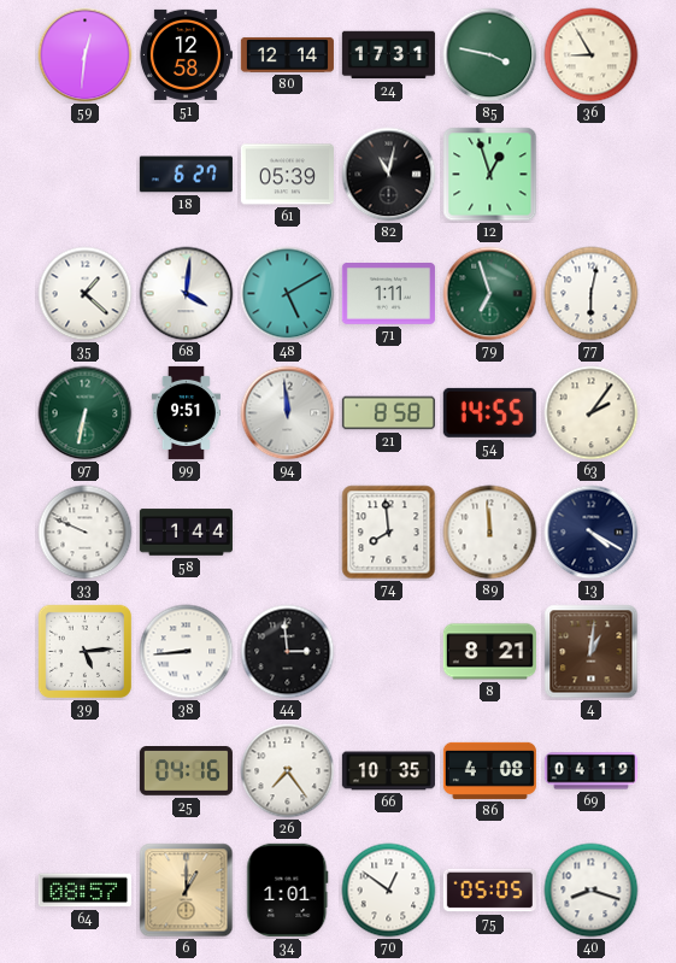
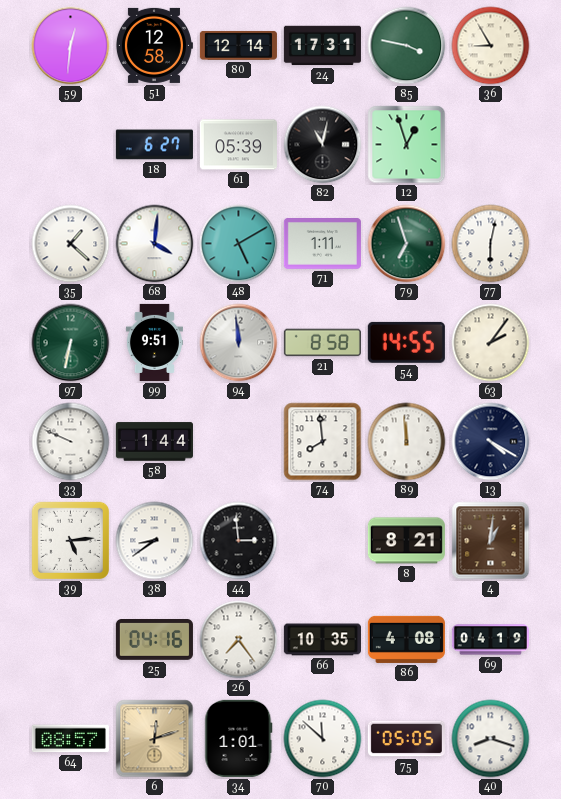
38: 8:44 -> 8:39 (155, 541)
6: 1:00 -> 12:12 (155, 739)
70: 12:51 -> 11:52 (323, 739)
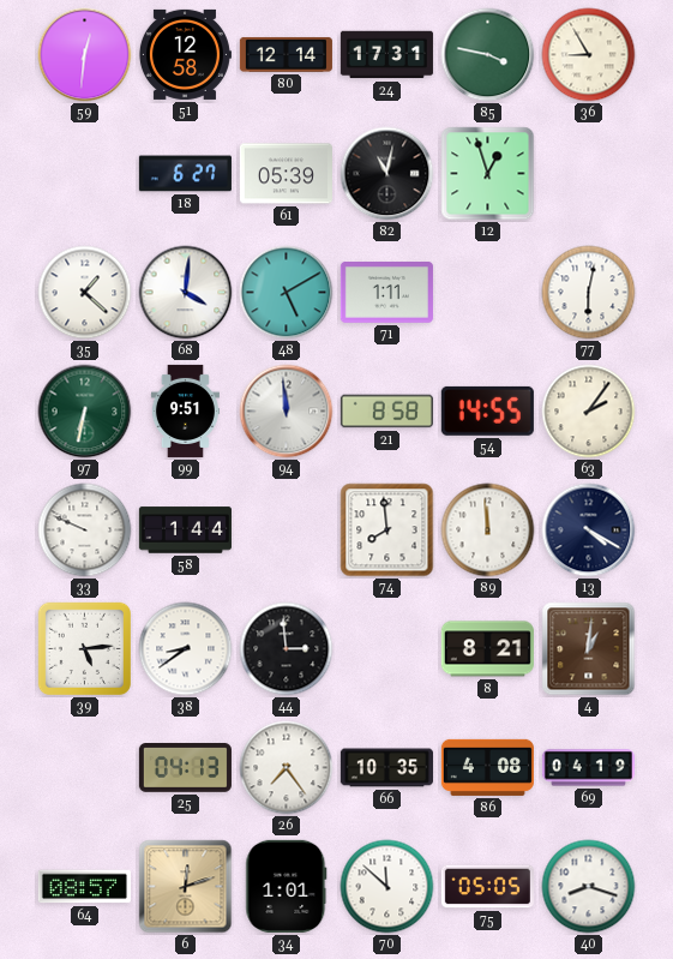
79: 6:57 -> none (407, 244)
25: 04:16 -> 04:13 (185, 768)
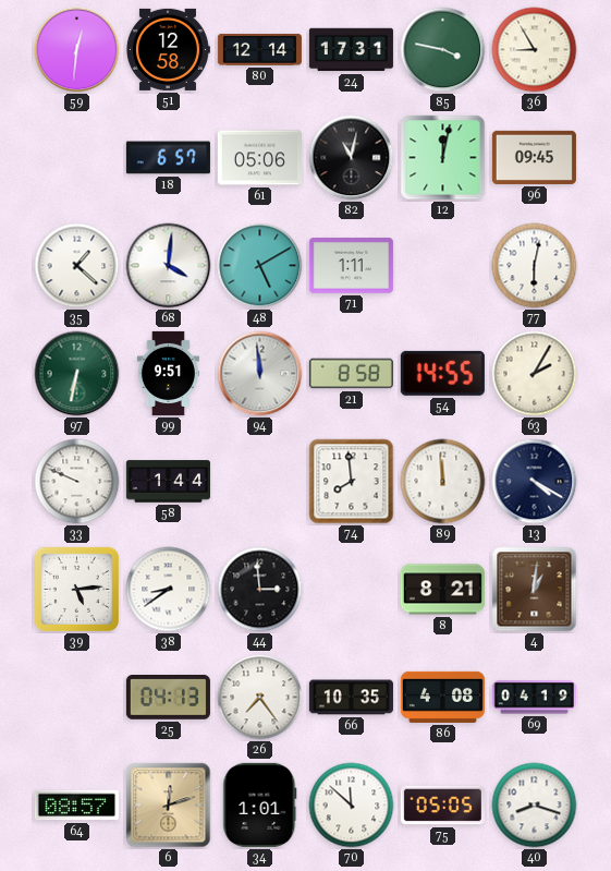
18: 6:27 -> 6:57 (168, 158)
61: 05:39 -> 05:06 (259, 158)
12: 12:57 -> 12:02 (443, 158)
96: none -> 09:45 (534, 157)
63: 2:06 -> 2:05 (535, 374)
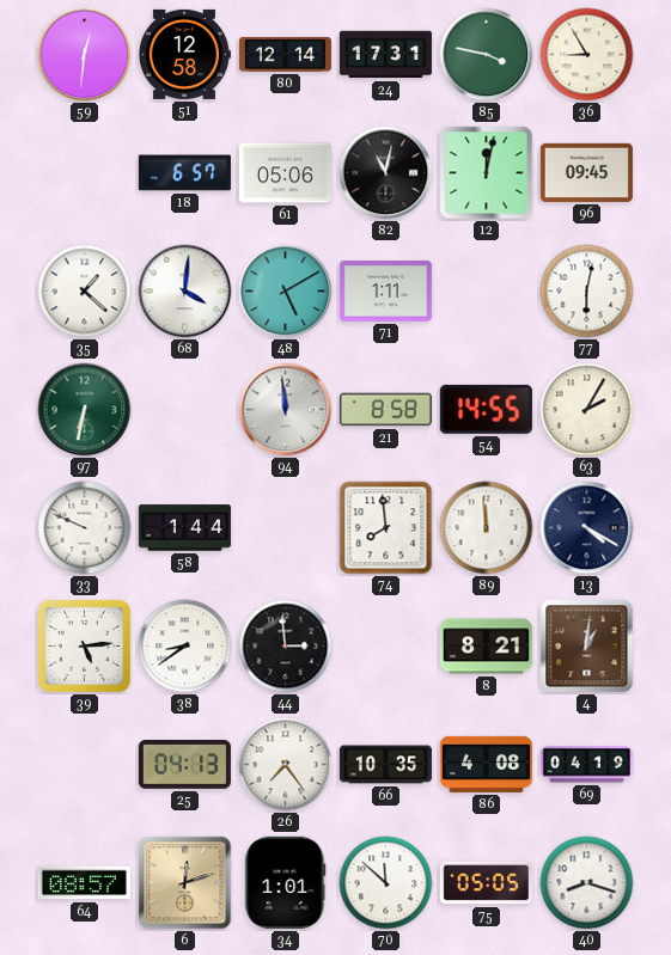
99: 9:51 -> none (168, 373)
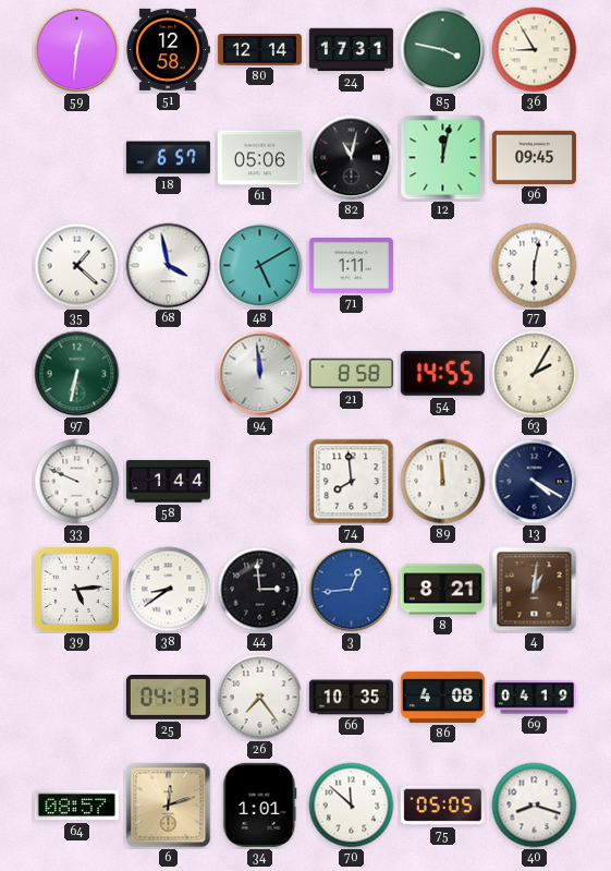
68: 4:01 -> 3:58 (169, 266)
3: none -> 12:44 (352, 590)
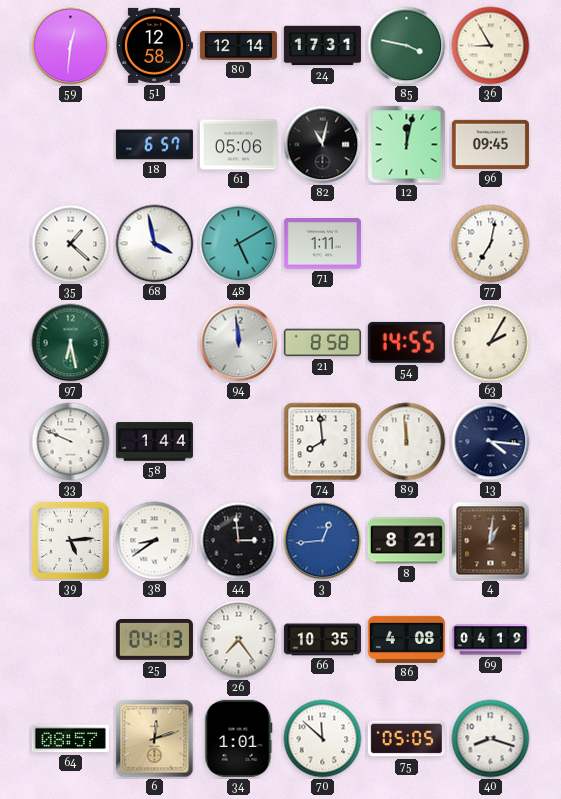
77: 6:02 -> 7:02 (491, 244)
97: 6:32 -> 6:28 (71, 343)
13: 4:20 -> 4:16 (491, 442)
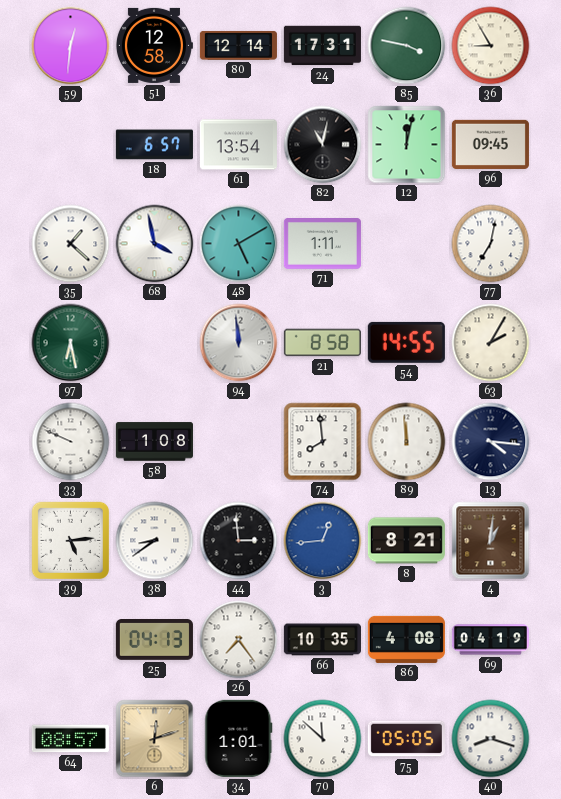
61: 05:06 -> 13:54 (238, 145)
58: 1:44 -> 1:08 (154, 442)
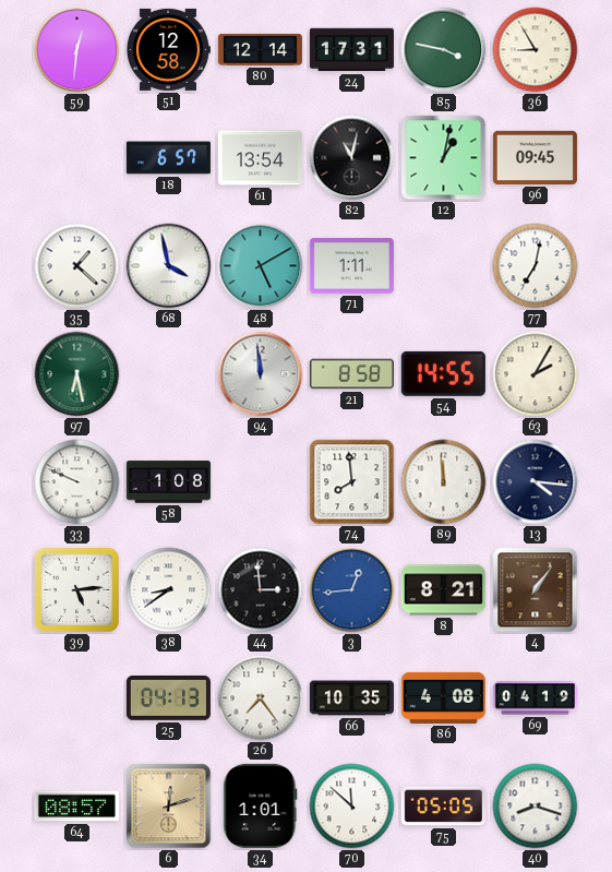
12: 12:02 -> 1:02 (444, 158)
4: 1:01 -> 1:06 (536, 590)
